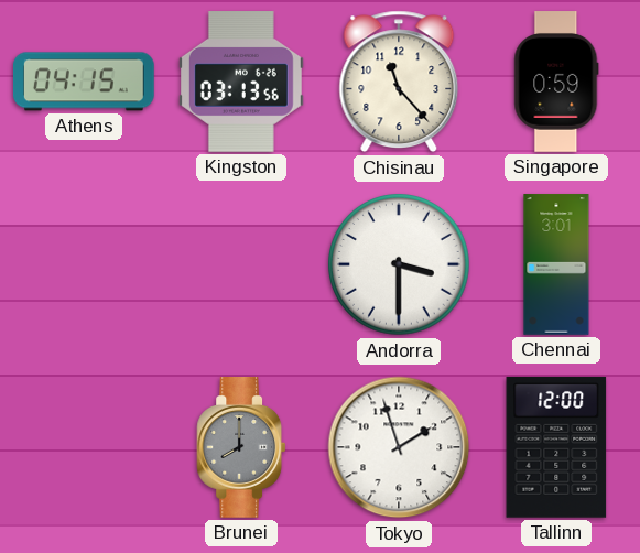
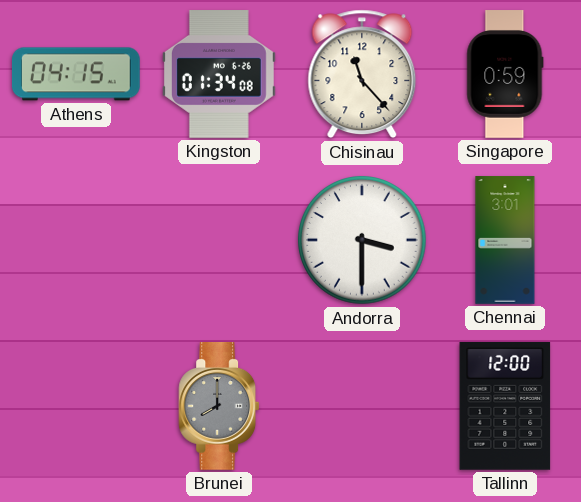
Kingston: 03:13 -> 01:34 (219, 75)
Tokyo: 1:57 -> none (399, 447)
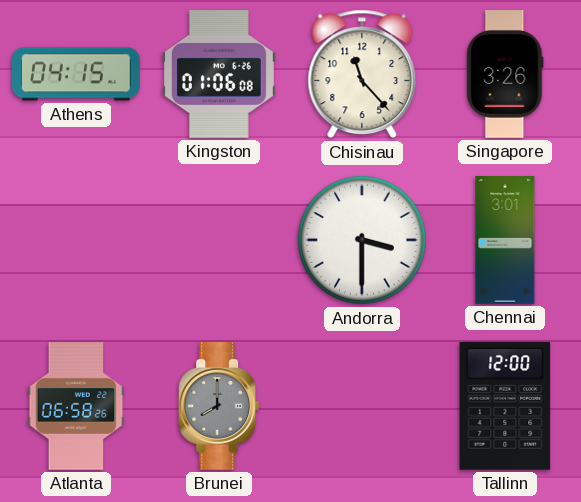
Kingston: 01:34 -> 01:06 (219, 75)
Singapore: 0:59 -> 3:26 (505, 74)
Atlanta: none -> 06:58 (76, 406)
